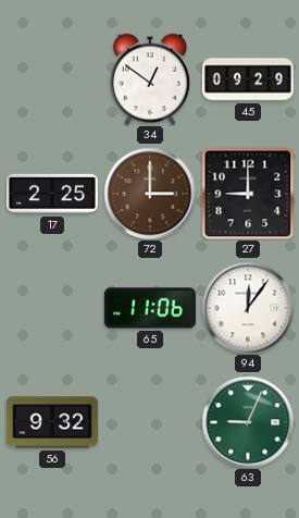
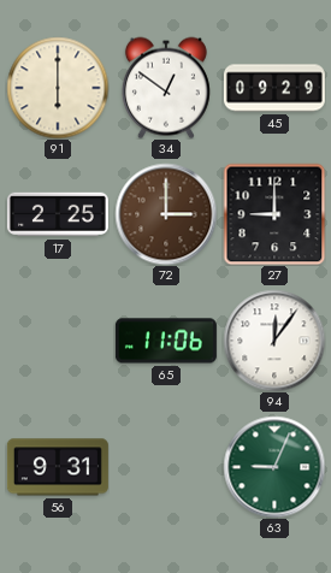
91: none -> 6:00 (58, 88)
56: 9:32 -> 9:31 (58, 467)
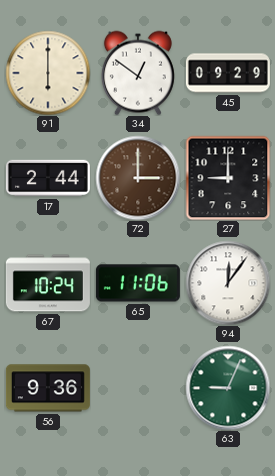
17: 2:25 -> 2:44 (48, 178)
67: none -> 10:24 (48, 283)
56: 9:31 -> 9:36 (48, 388)
